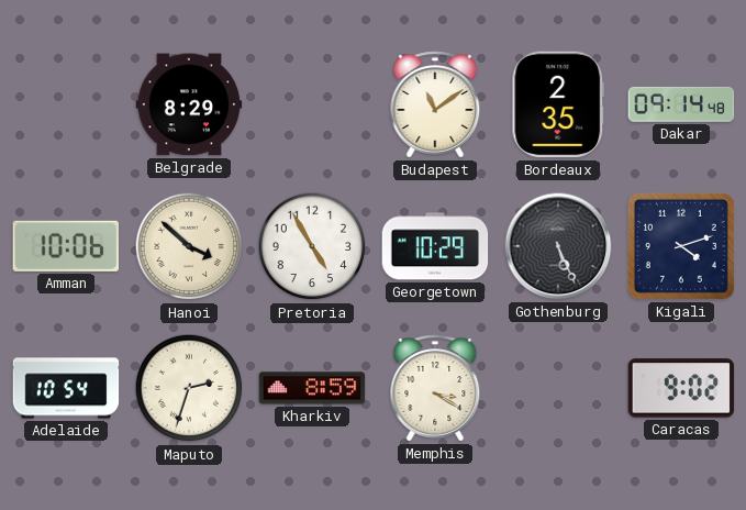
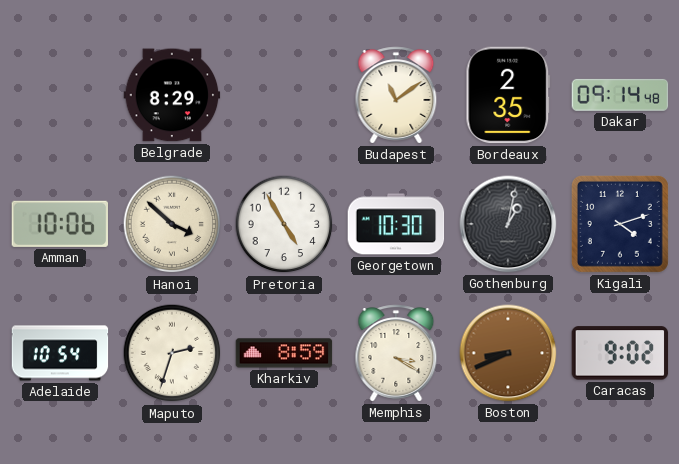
Georgetown: 10:29 -> 10:30 (396, 224)
Gothenburg: 5:26 -> 1:02 (508, 224)
Boston: none -> 8:41 (508, 353)
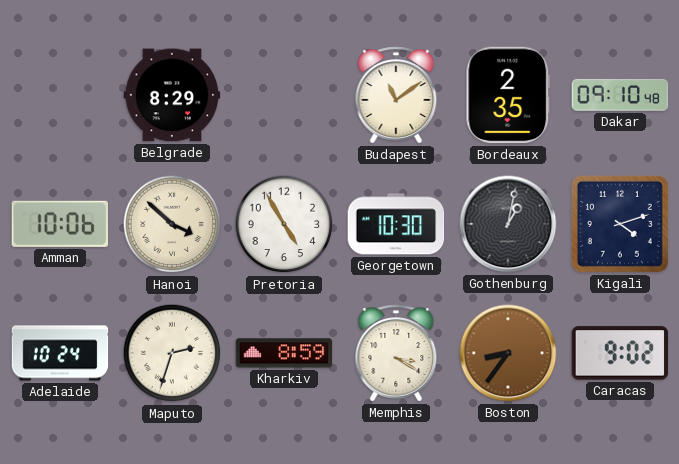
Dakar: 09:14 -> 09:10 (620, 95)
Adelaide: 10:54 -> 10:24 (60, 353)
Boston: 8:41 -> 8:36 (508, 353)
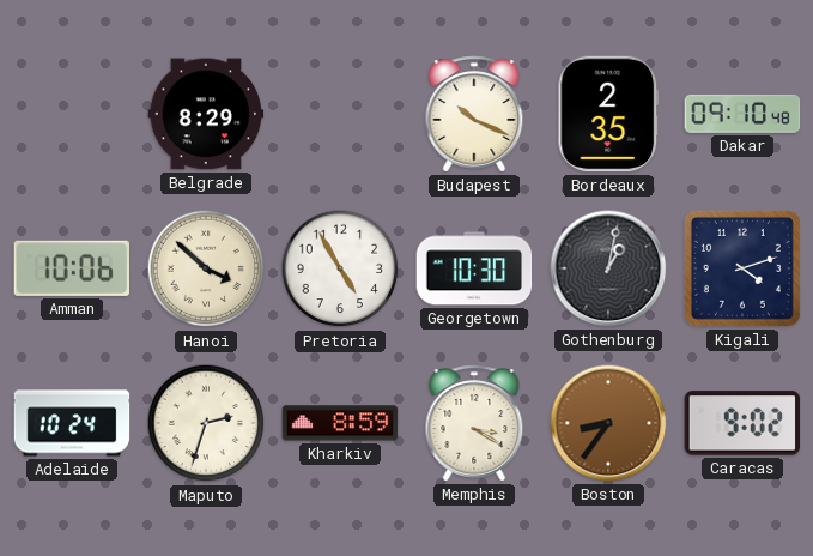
Budapest: 11:09 -> 10:19 (474, 114)
